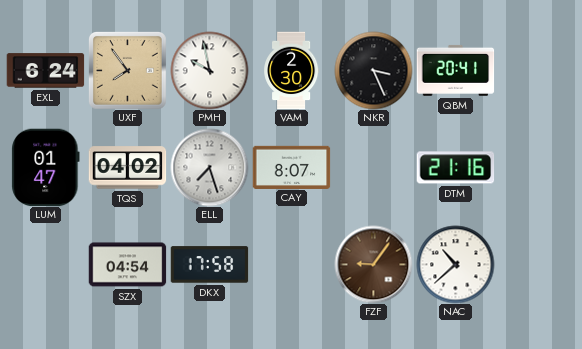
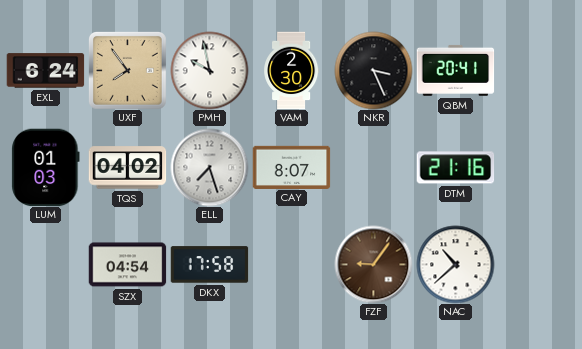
LUM: 01:47 -> 01:03 (46, 167)
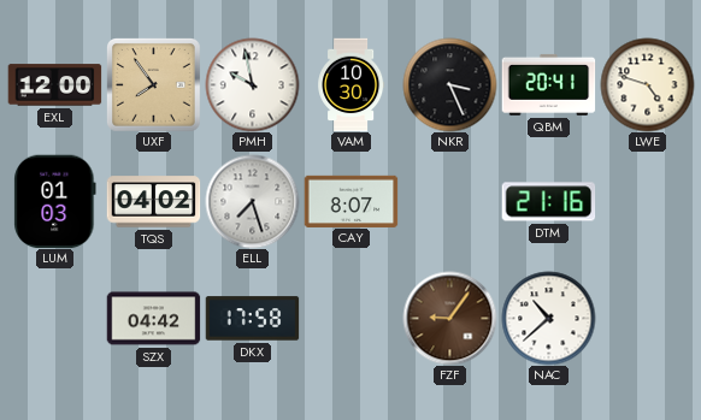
EXL: 6:24 -> 12:00 (54, 85)
VAM: 2:30 -> 10:30 (352, 84)
LWE: none -> 4:48 (647, 84)
SZX: 04:54 -> 04:42 (153, 319)
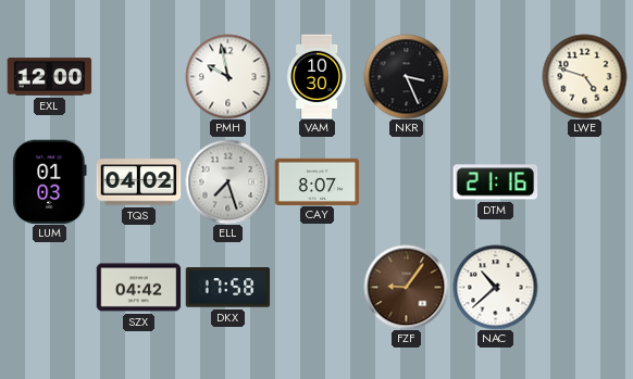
UXF: 7:54 -> none (154, 85)
QBM: 20:41 -> none (548, 84)
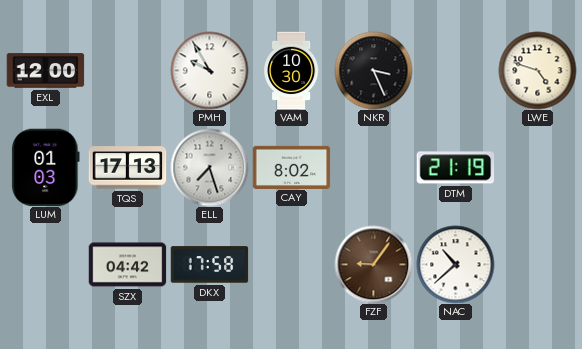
PMH: 9:58 -> 9:55 (209, 70)
TQS: 04:02 -> 17:13 (127, 168)
CAY: 8:07 -> 8:02 (291, 167)
DTM: 21:16 -> 21:19 (455, 168)
